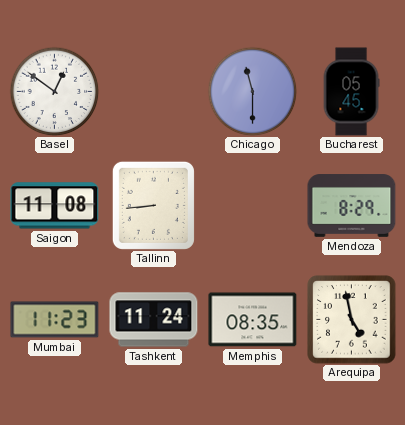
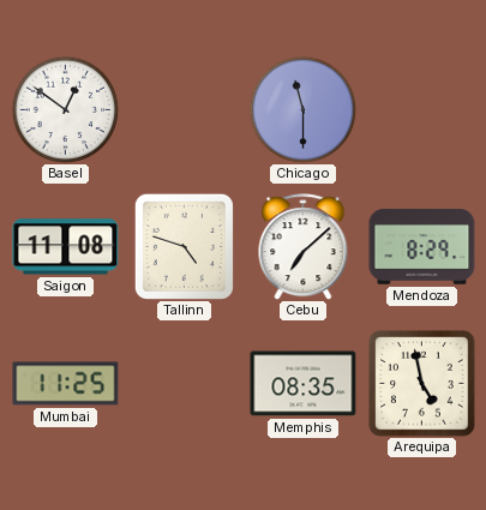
Bucharest: 05:45 -> none (351, 92)
Tallinn: 8:44 -> 4:48 (184, 246)
Cebu: none -> 7:08 (304, 247)
Mumbai: 11:23 -> 11:25 (66, 384)
Tashkent: 11:24 -> none (154, 320)
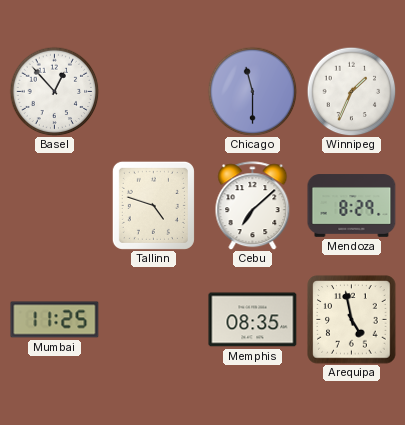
Basel: 12:51 -> 12:53 (54, 91)
Winnipeg: none -> 1:34 (351, 91)
Saigon: 11:08 -> none (66, 247)
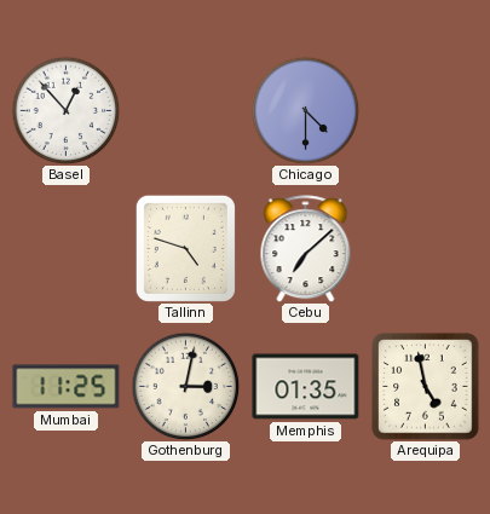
Chicago: 11:30 -> 4:30 (305, 110)
Winnipeg: 1:34 -> none (351, 91)
Mendoza: 8:29 -> none (352, 206)
Gothenburg: none -> 3:02 (185, 386)
Memphis: 08:35 -> 01:35 (306, 387)
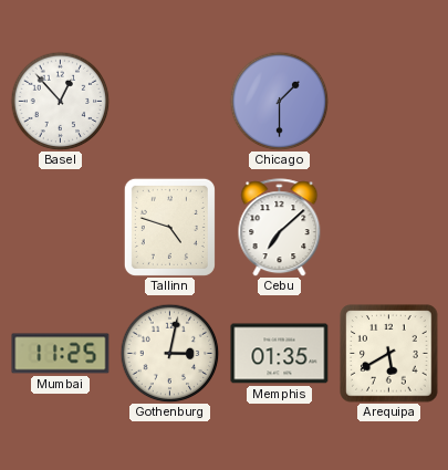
Chicago: 4:30 -> 1:30 (279, 101)
Arequipa: 4:58 -> 5:40 (389, 354)
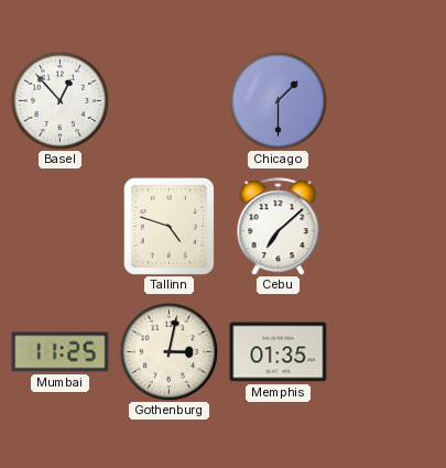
Arequipa: 5:40 -> none (389, 354)
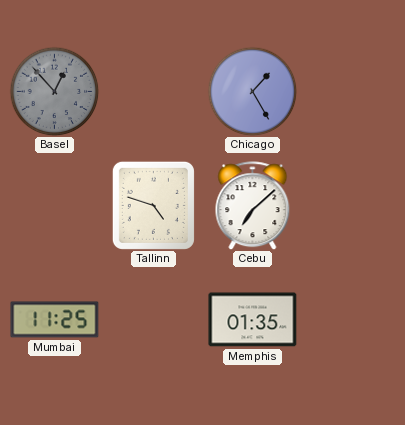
Basel dial: white -> grey (54, 91)
Chicago: 1:30 -> 1:25 (252, 91)
Gothenburg: 3:02 -> none (168, 351)
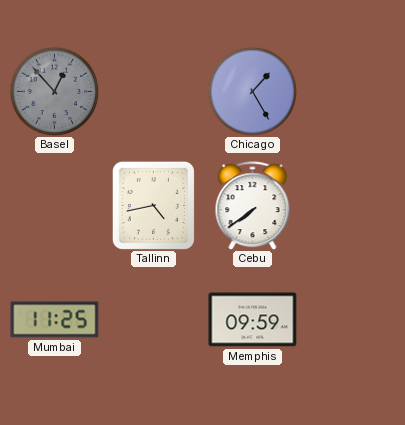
Tallinn: 4:48 -> 4:43 (153, 205)
Cebu: 7:08 -> 7:39 (253, 206)
Memphis: 01:35 -> 09:59 (253, 320)
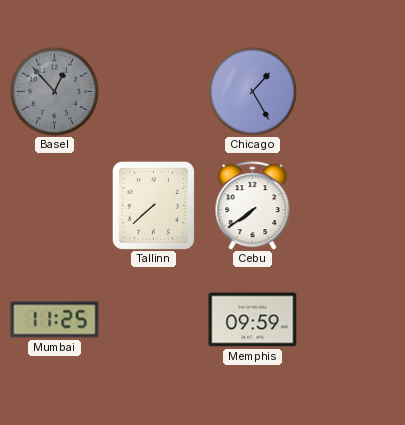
Tallinn: 4:43 -> 7:38 (153, 205)
